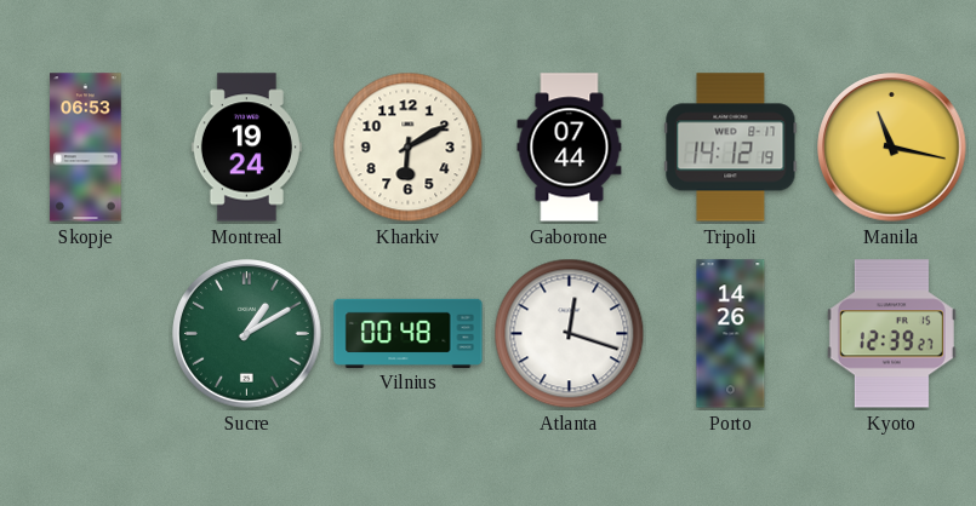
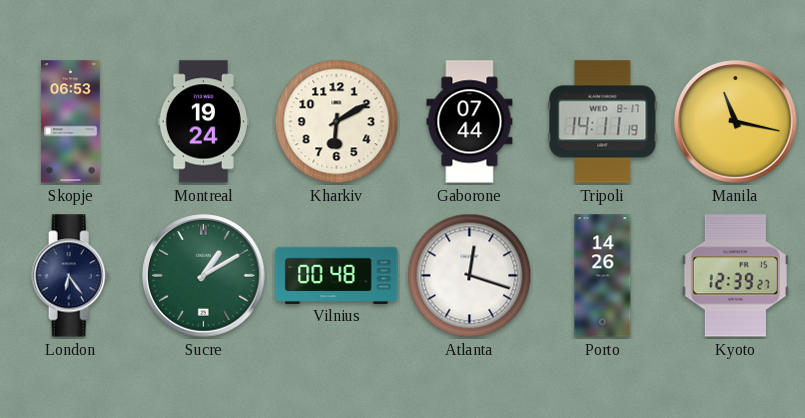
Tripoli: 14:12 -> 14:11 (603, 122)
London: none -> 6:24 (71, 276)
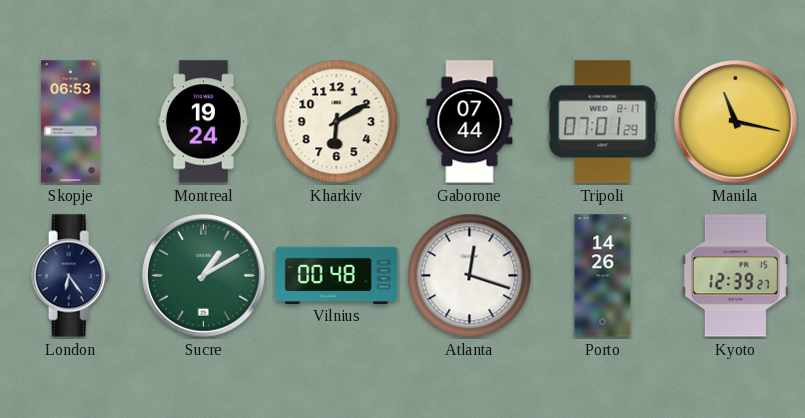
Tripoli: 14:11 -> 07:01 (603, 122)
